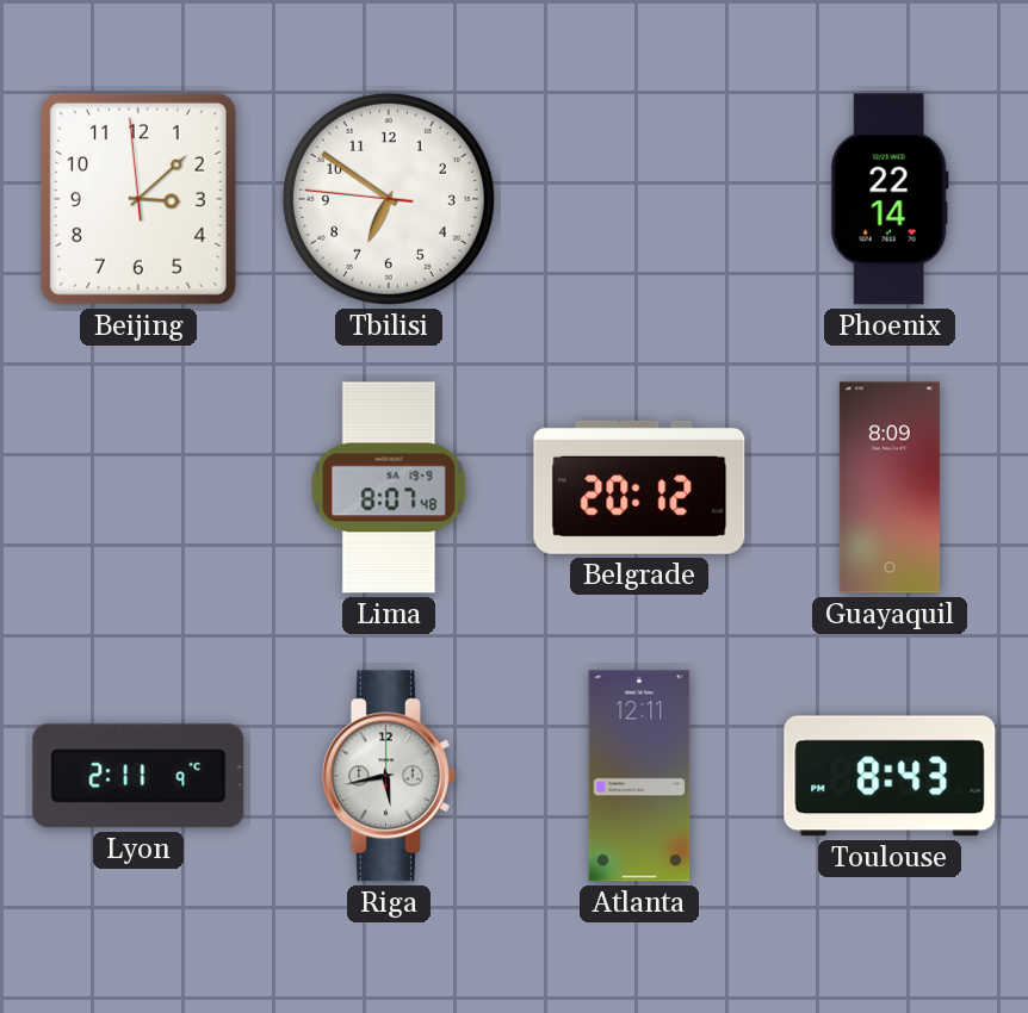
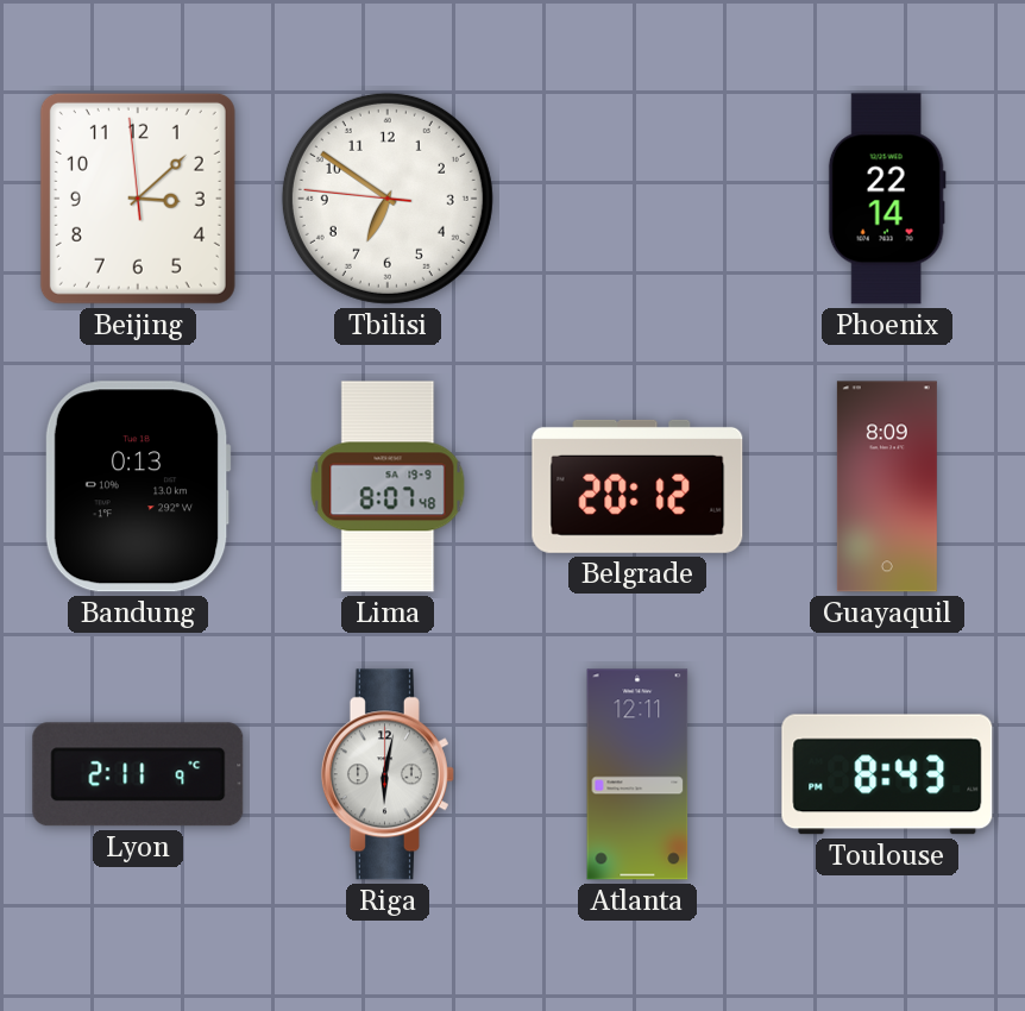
Bandung: none -> 0:13 (138, 486)
Riga: 5:43 -> 6:02 (388, 774)
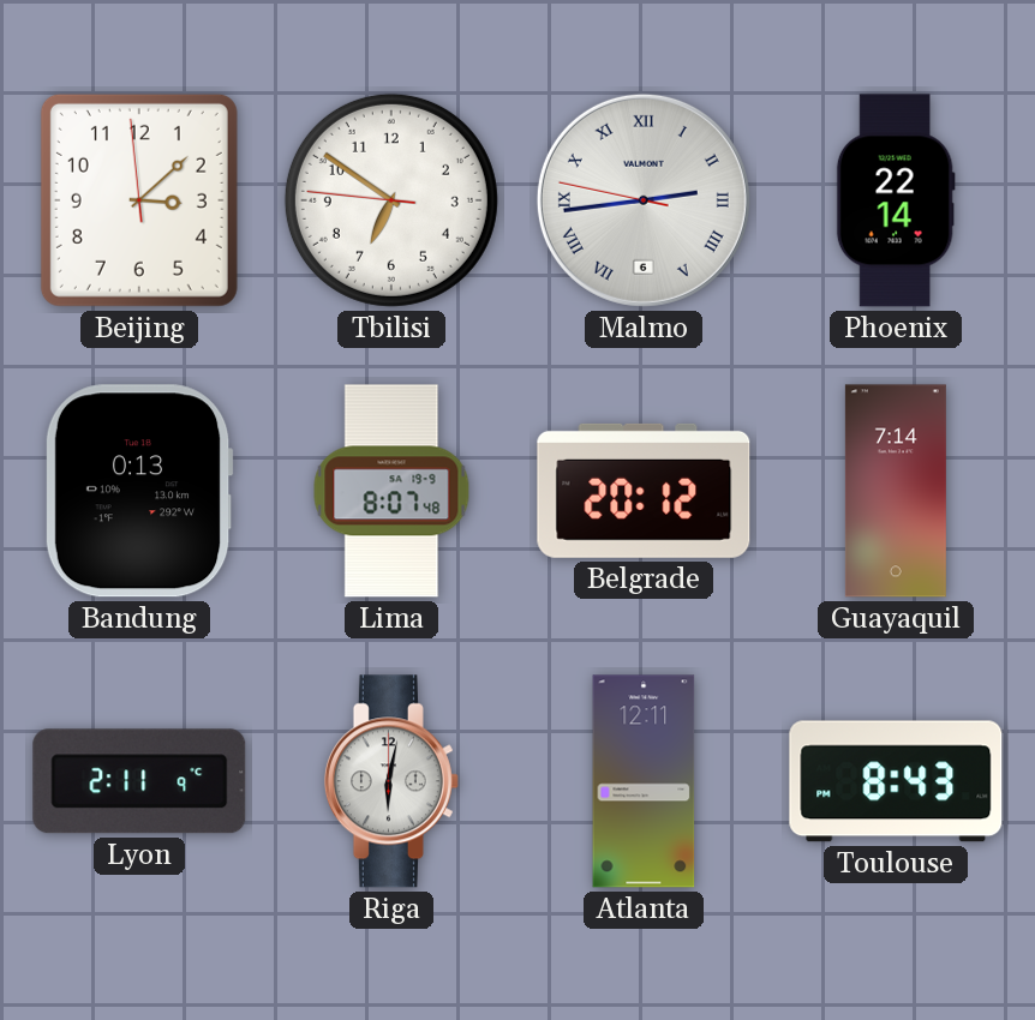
Malmo: none -> 2:43 (644, 200)
Guayaquil: 8:09 -> 7:14 (896, 491)
